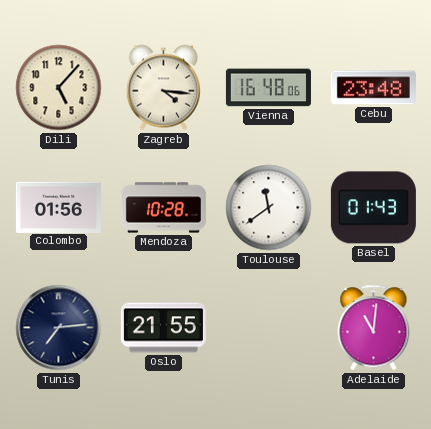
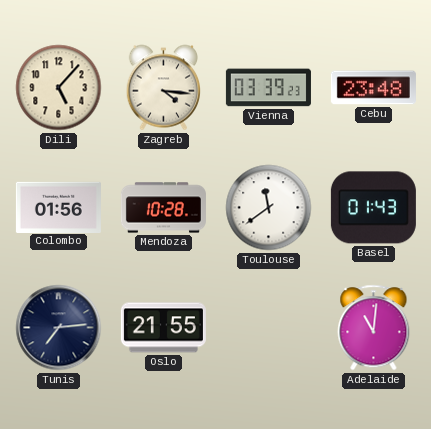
Vienna: 16:48 -> 03:39 (268, 88)
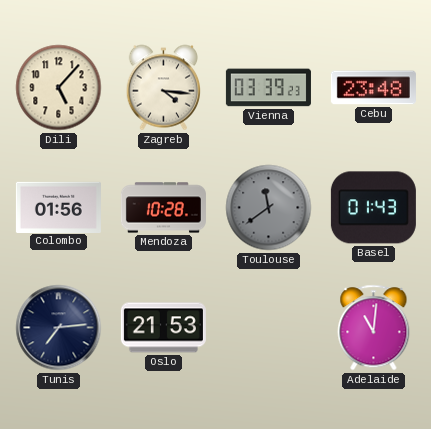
Toulouse dial: white -> grey (269, 208)
Oslo: 21:55 -> 21:53 (163, 328)
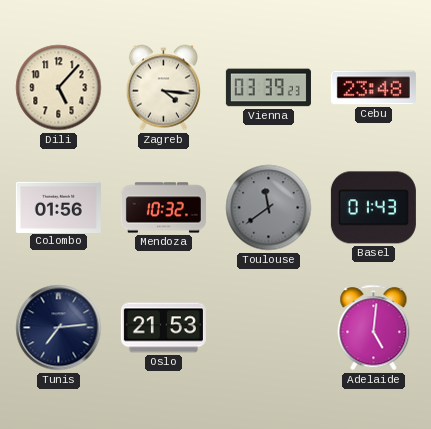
Mendoza: 10:28 -> 10:32 (163, 208)
Adelaide: 11:01 -> 5:01 (374, 328)
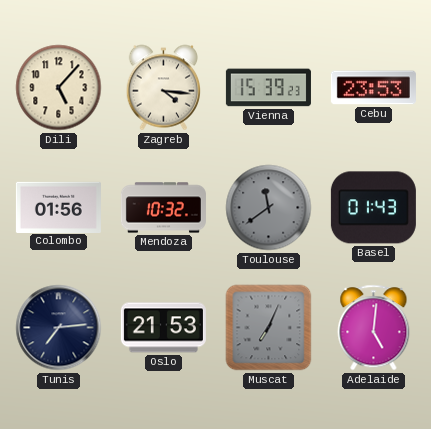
Vienna: 03:39 -> 15:39 (268, 88)
Cebu: 23:48 -> 23:53 (373, 88)
Muscat: none -> 7:04 (269, 328)
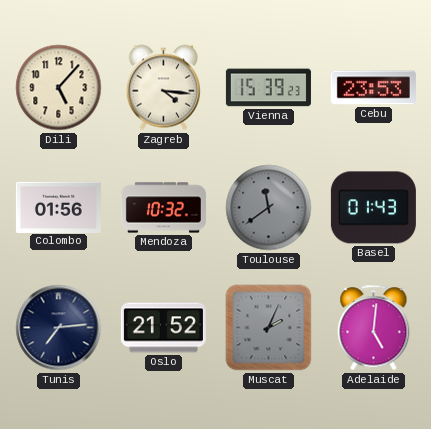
Oslo: 21:53 -> 21:52 (163, 328)
Muscat: 7:04 -> 2:04 (269, 328)
